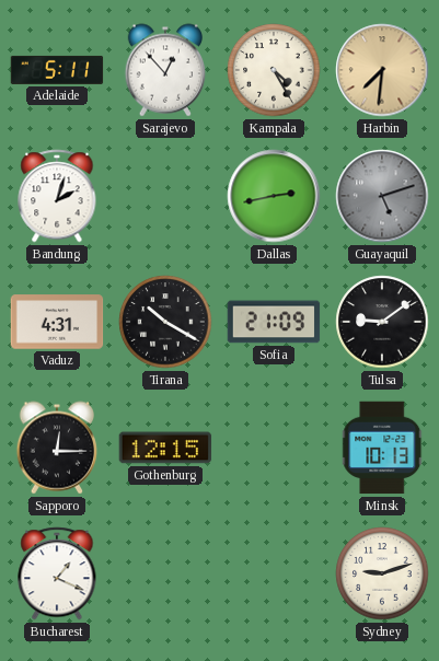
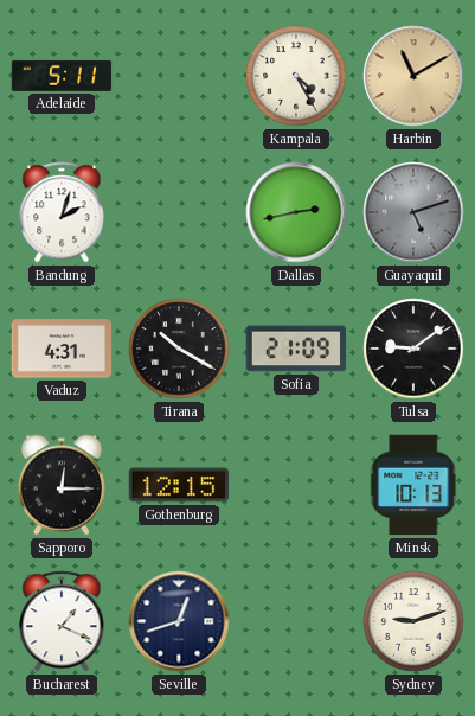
Sarajevo: 12:53 -> none (165, 70)
Harbin: 7:31 -> 11:10 (413, 76)
Seville: none -> 12:42 (179, 621)
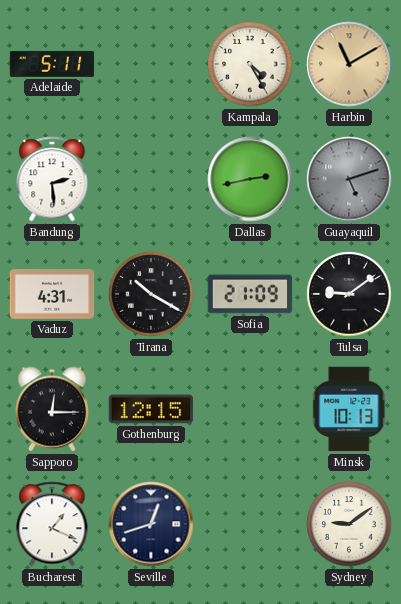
Bandung: 2:03 -> 2:29 (52, 179)
Sydney: 9:12 -> 9:09 (349, 524)
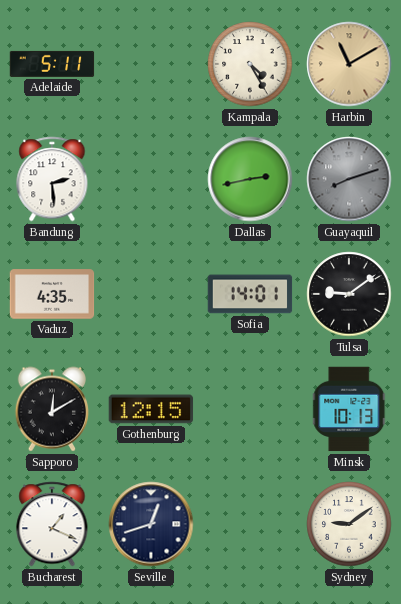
Guayaquil: 5:12 -> 8:12 (349, 179)
Vaduz: 4:31 -> 4:35 (52, 294)
Tirana: 10:20 -> none (151, 294)
Sofia: 21:09 -> 14:01 (250, 294)
Sapporo: 12:15 -> 12:10 (52, 409)
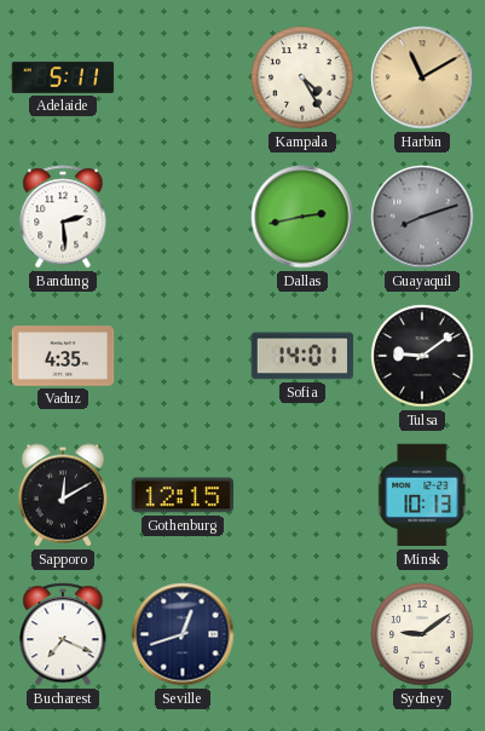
Bucharest: 1:19 -> 7:19 (63, 634)
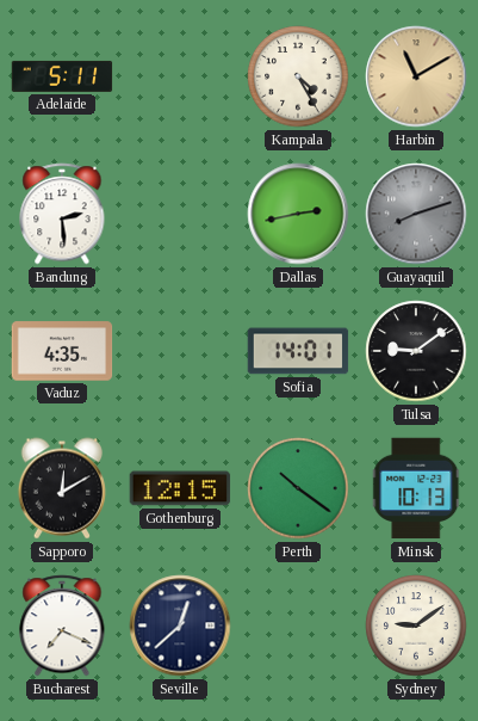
Perth: none -> 10:21 (298, 488)
Seville: 12:42 -> 12:38 (180, 626)
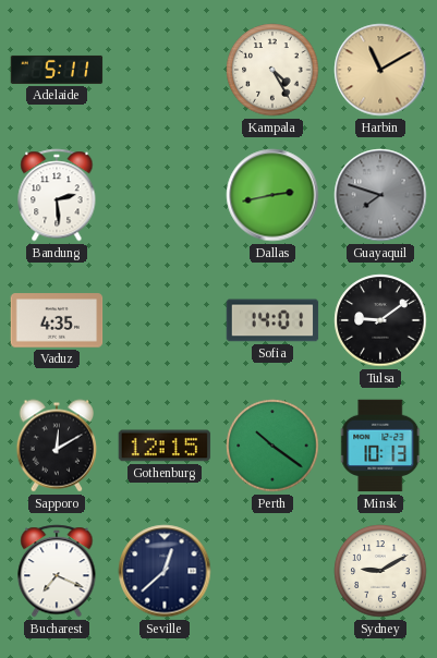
Guayaquil: 8:12 -> 7:48 (380, 195)
Sydney: 9:09 -> 9:10 (380, 571)
